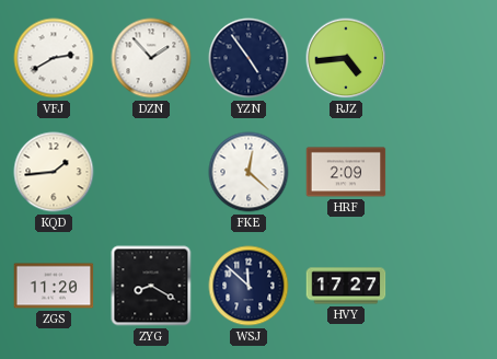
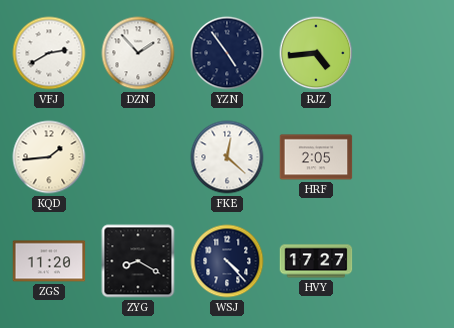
HRF: 2:09 -> 2:05 (316, 157)
WSJ: 11:52 -> 4:23 (227, 261)
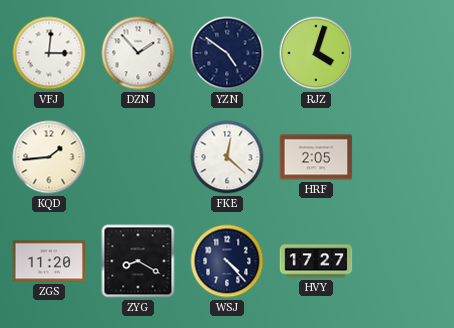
VFJ: 2:40 -> 3:01 (49, 53)
YZN: 4:54 -> 4:51 (227, 53)
RJZ: 4:44 -> 4:03 (316, 53)
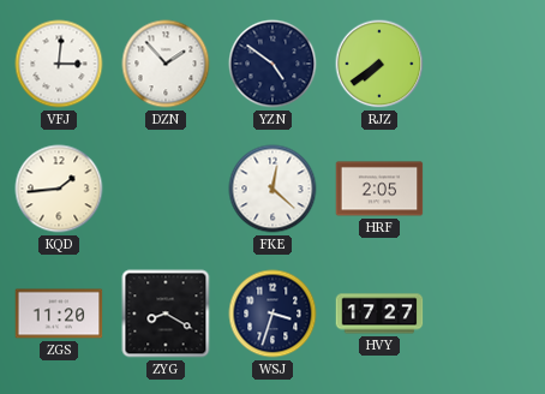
RJZ: 4:03 -> 7:39 (379, 64)
WSJ: 4:23 -> 3:33 (272, 314)
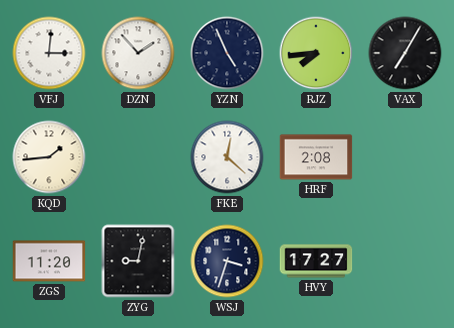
YZN: 4:51 -> 4:56 (227, 53)
RJZ: 7:39 -> 7:44 (316, 53)
VAX: none -> 7:05 (405, 53)
HRF: 2:05 -> 2:08 (316, 157)
ZYG: 8:20 -> 9:02 (138, 261)
